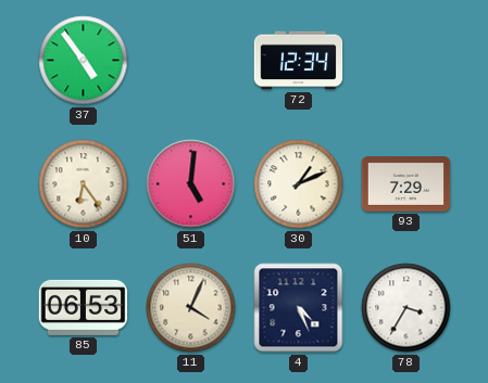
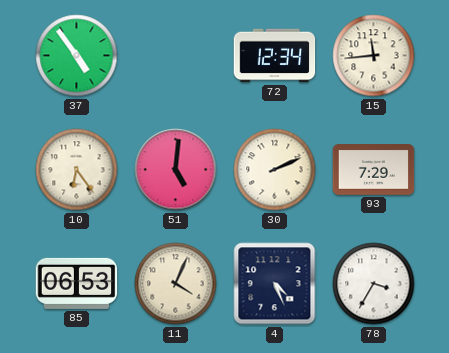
15: none -> 11:44 (374, 56)
30: 1:11 -> 2:11 (275, 170)
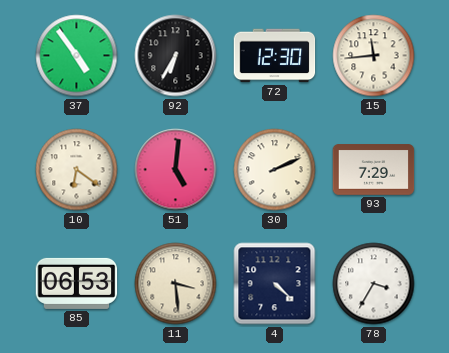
92: none -> 6:35 (176, 56)
72: 12:34 -> 12:30 (275, 56)
10: 6:24 -> 6:21 (77, 170)
11: 4:04 -> 3:29 (176, 284)
4: 4:26 -> 4:22 (275, 284)
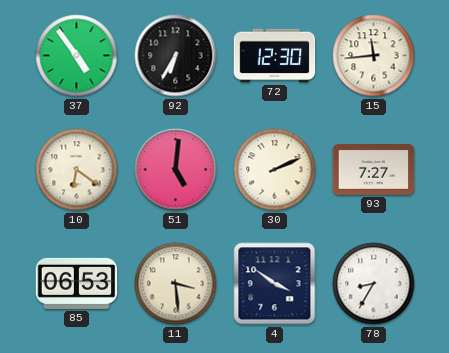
93: 7:29 -> 7:27 (374, 170)
4: 4:22 -> 3:51 (275, 284)
78: 3:35 -> 8:35 (374, 284)
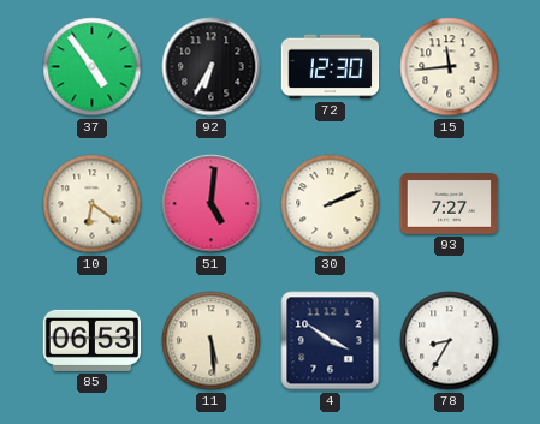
11: 3:29 -> 5:29 (212, 341)
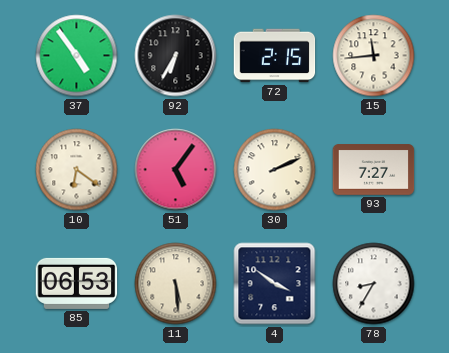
72: 12:30 -> 2:15 (275, 56)
51: 5:01 -> 5:06 (176, 170)
